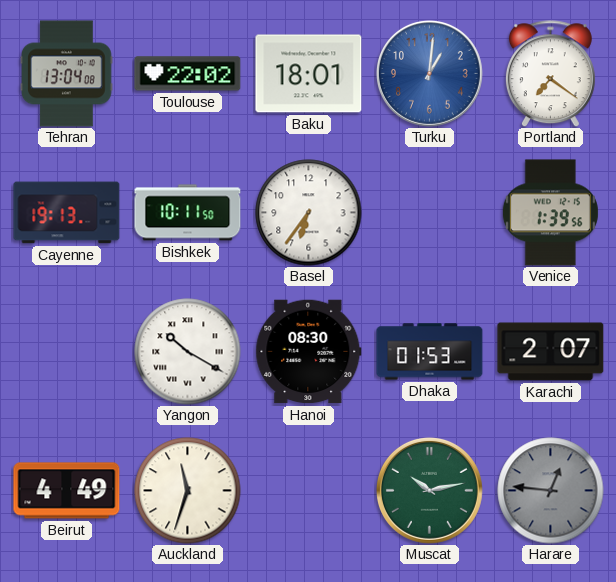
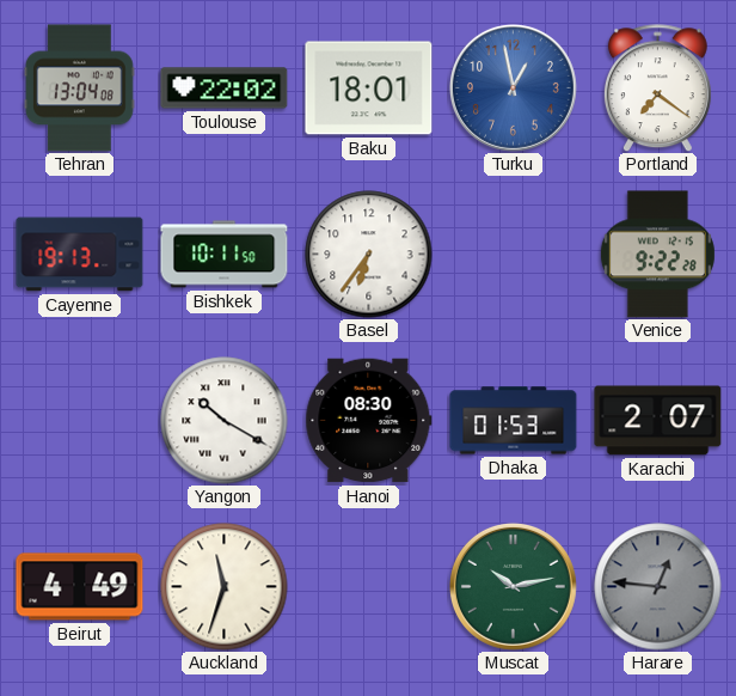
Turku: 1:01 -> 12:58 (513, 87)
Venice: 1:39 -> 9:22 (657, 255)
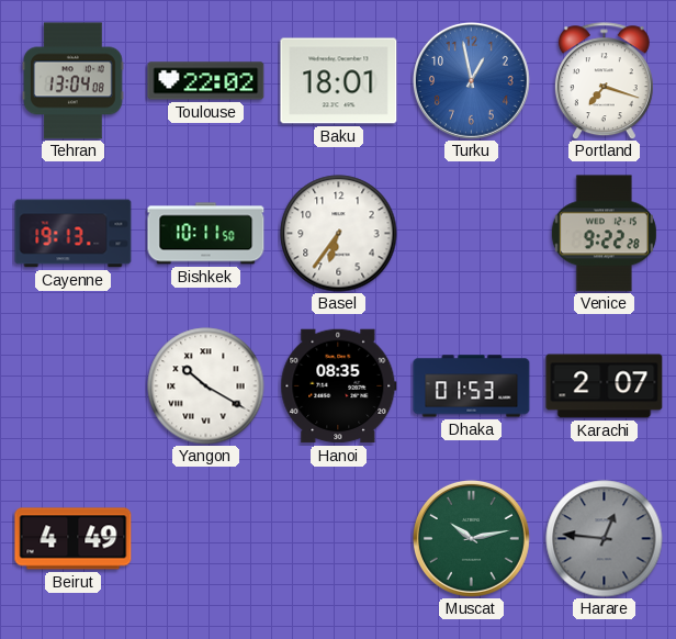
Portland: 7:21 -> 7:18 (604, 81)
Hanoi: 08:30 -> 08:35 (339, 386)
Auckland: 11:33 -> none (225, 587)
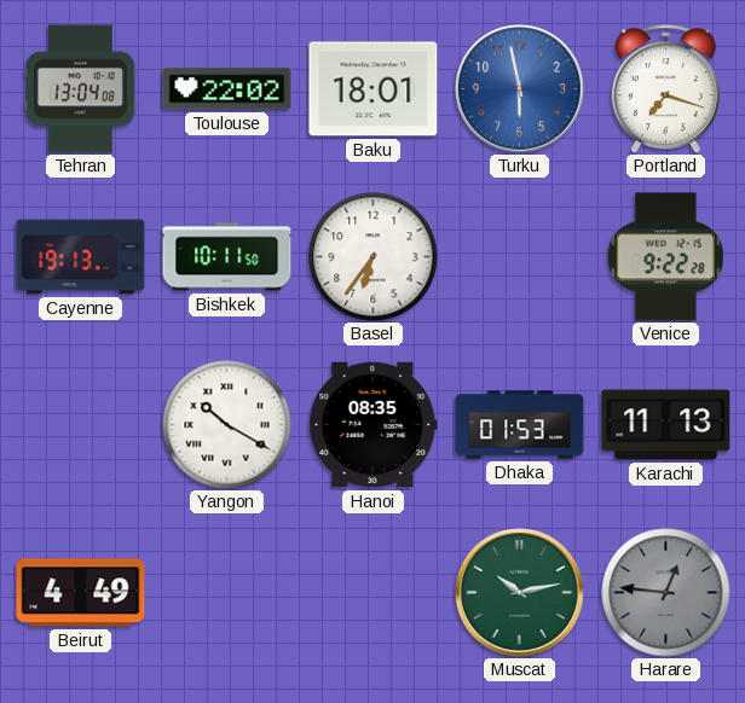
Turku: 12:58 -> 5:58 (519, 88)
Karachi: 2:07 -> 11:13 (666, 425)
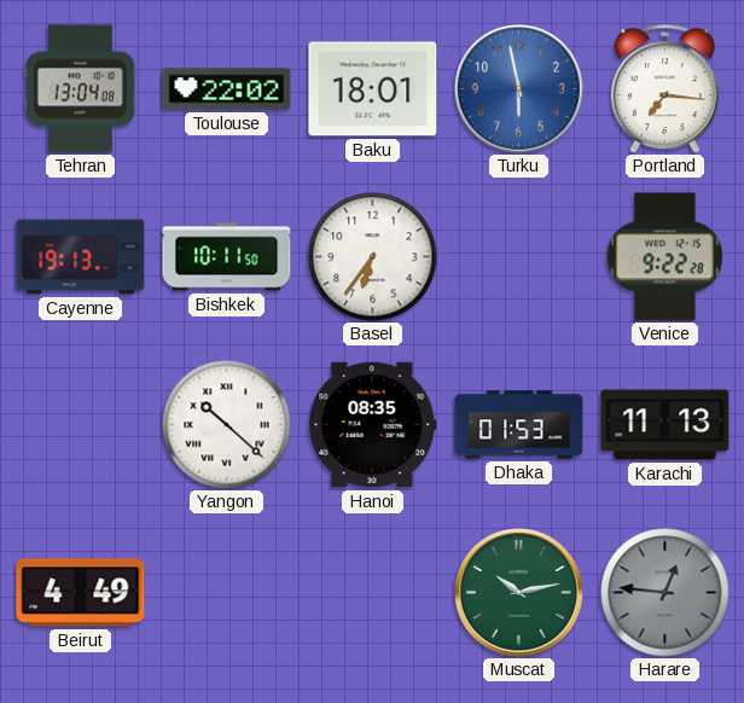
Portland: 7:18 -> 7:16 (664, 89)
Yangon: 10:20 -> 10:22 (227, 425)
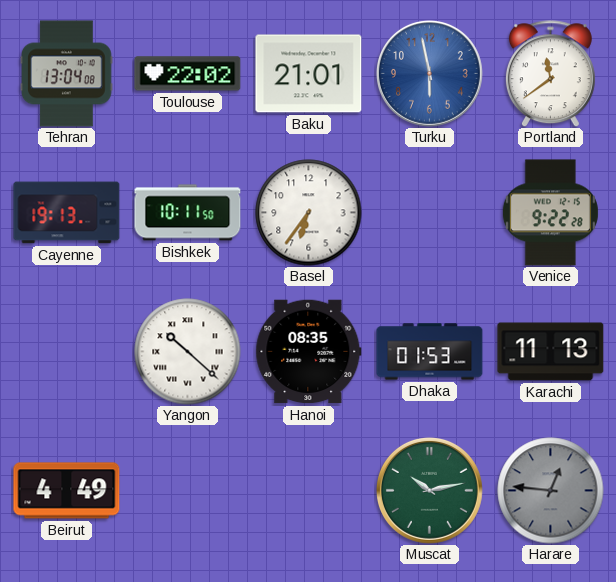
Baku: 18:01 -> 21:01 (309, 74)
Portland: 7:16 -> 11:39 (550, 74)
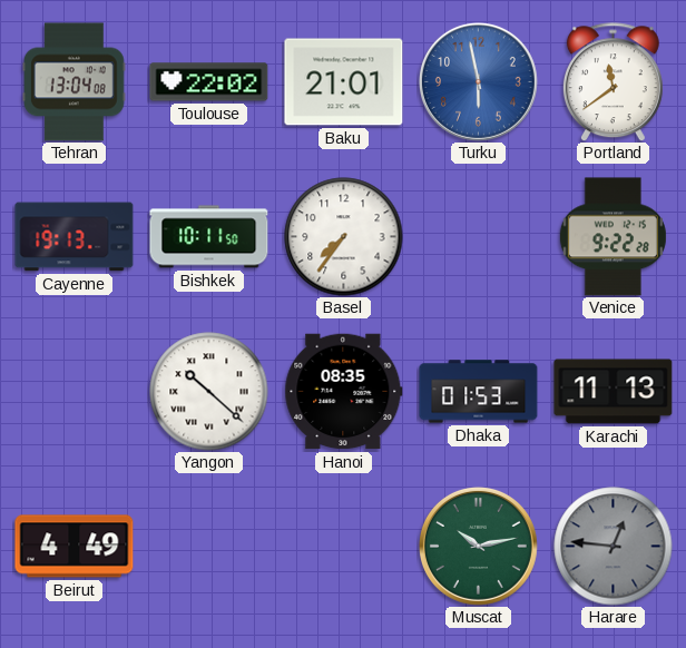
Basel: 6:36 -> 7:36 (344, 237)
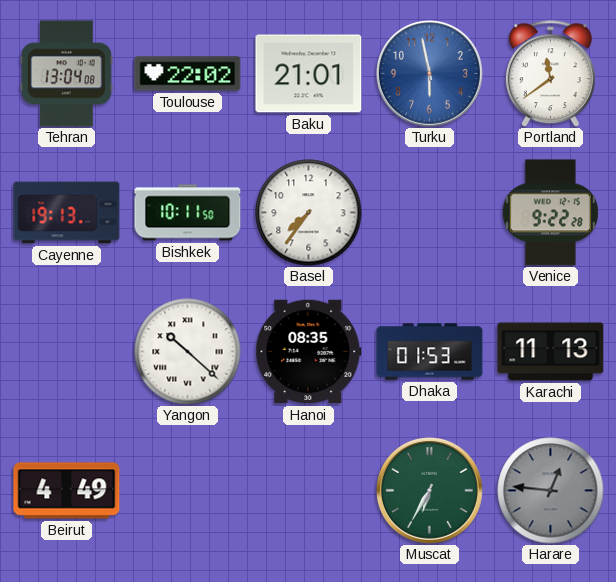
Muscat: 10:13 -> 6:35 (429, 490)
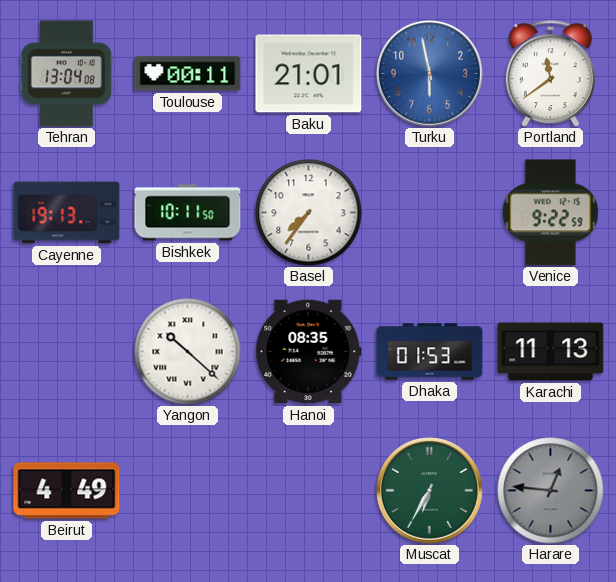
Toulouse: 22:02 -> 00:11 (188, 74)
Venice: 9:22:28 -> 9:22:59 (550, 213)
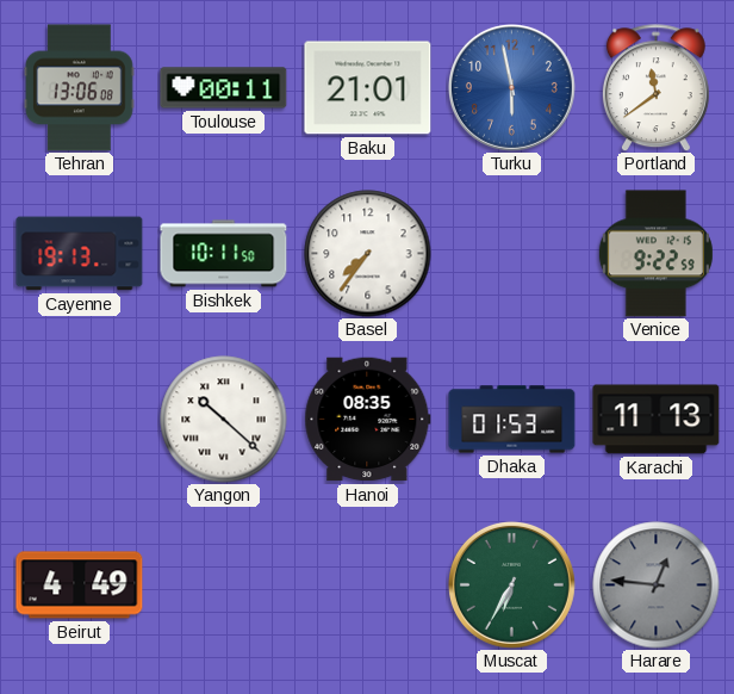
Tehran: 13:04 -> 13:06 (80, 88)
